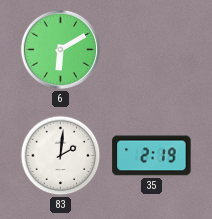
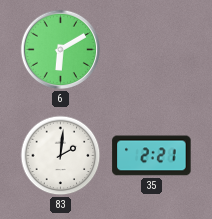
35: 2:19 -> 2:21 (152, 156)
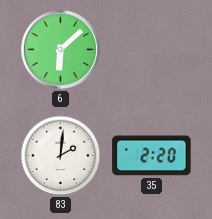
6: 6:10 -> 6:08 (61, 50)
35: 2:21 -> 2:20 (152, 156)
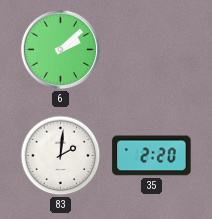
6: 6:08 -> 2:08 (61, 50)
